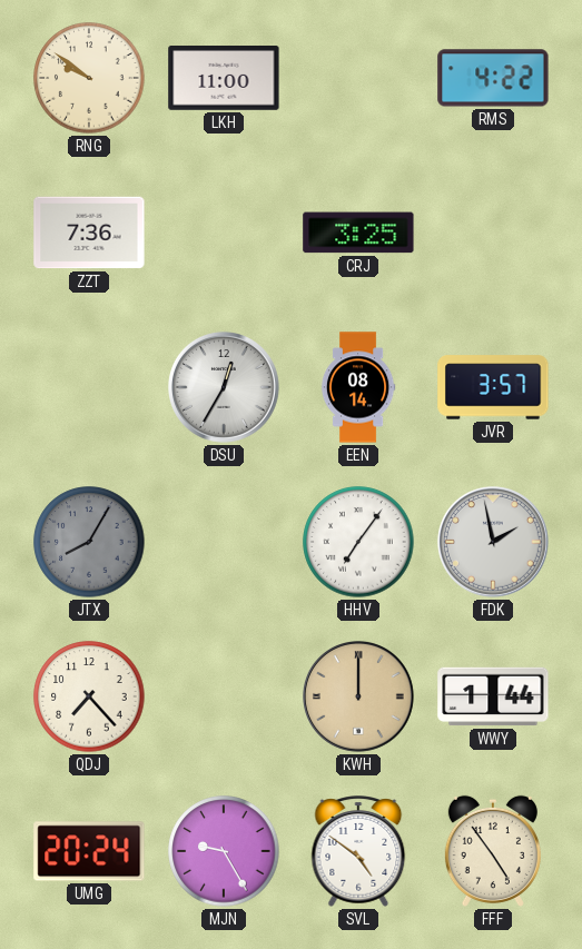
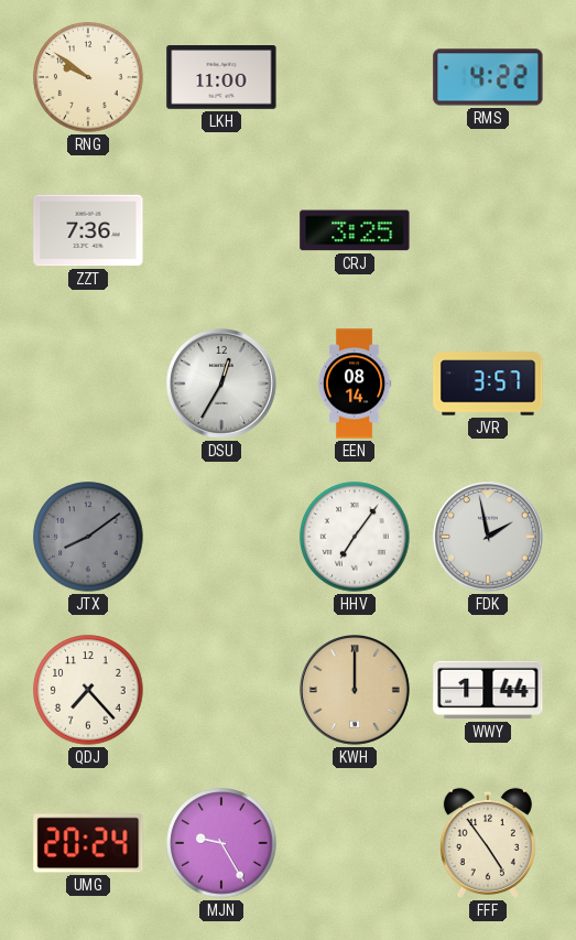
JTX: 8:05 -> 8:09 (88, 537)
SVL: 4:51 -> none (358, 851)
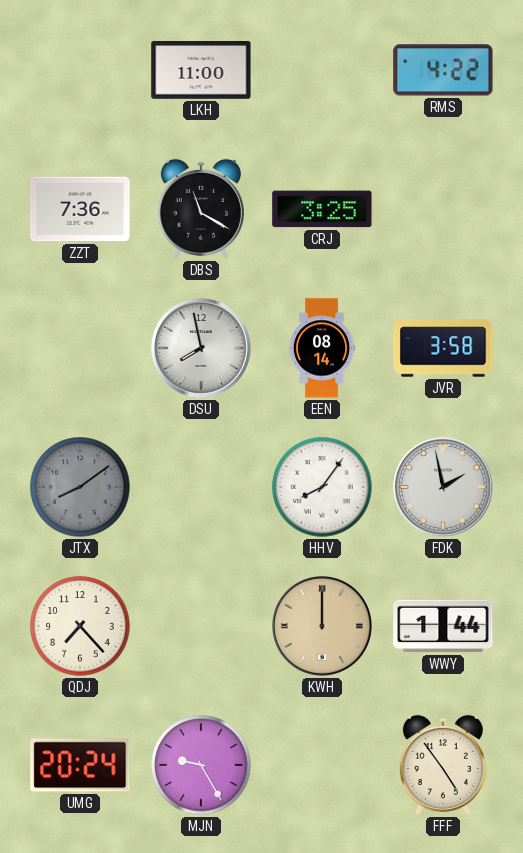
RNG: 9:51 -> none (88, 77)
DBS: none -> 11:20 (201, 209)
DSU: 12:35 -> 7:58 (202, 349)
JVR: 3:57 -> 3:58 (443, 348)
HHV: 7:06 -> 8:06 (322, 487)
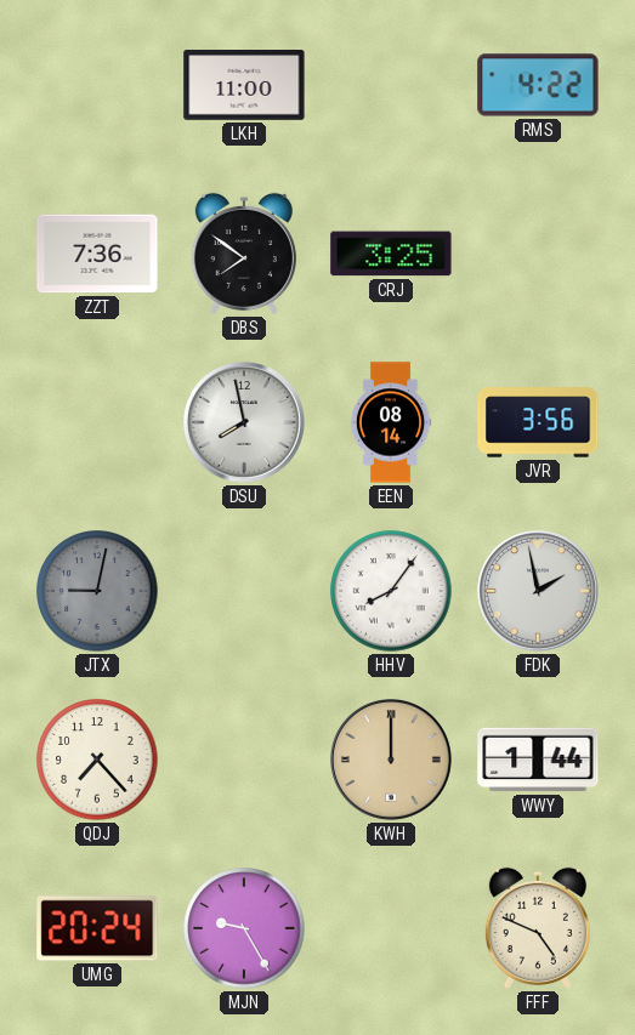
DBS: 11:20 -> 7:51 (244, 254)
JVR: 3:58 -> 3:56 (538, 422)
JTX: 8:09 -> 9:02 (97, 591)
FFF: 4:54 -> 4:49 (538, 928)
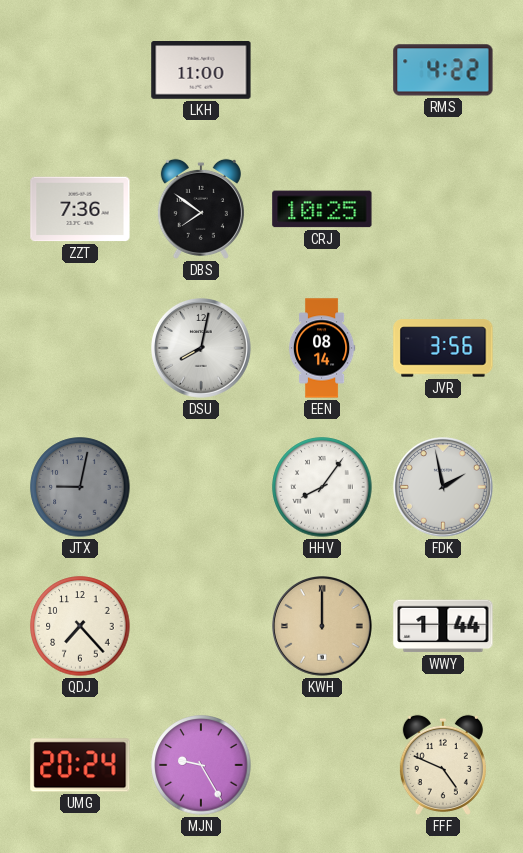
CRJ: 3:25 -> 10:25 (322, 209)
DSU: 7:58 -> 8:02 (202, 349)
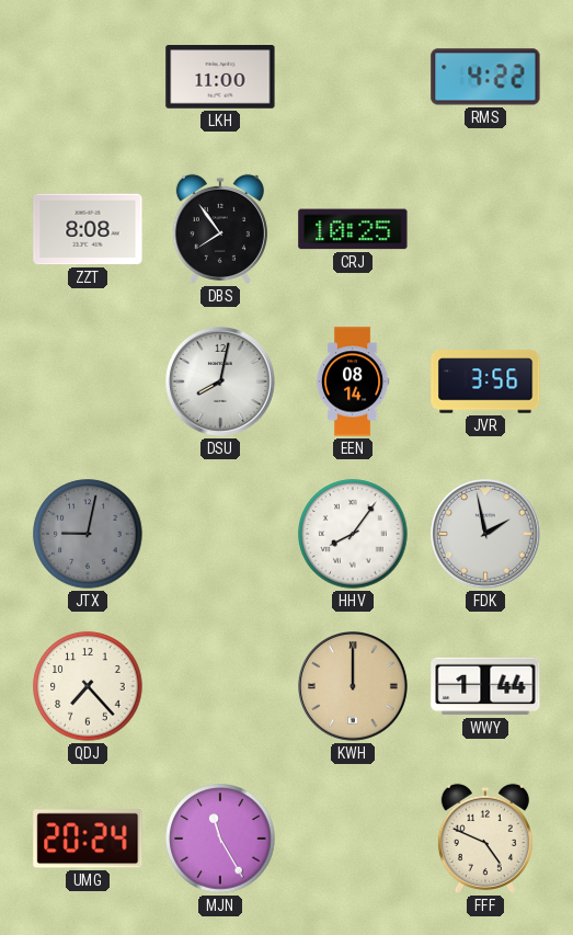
ZZT: 7:36 -> 8:08 (88, 229)
DBS: 7:51 -> 7:54 (220, 229)
MJN: 9:25 -> 11:25 (220, 839)
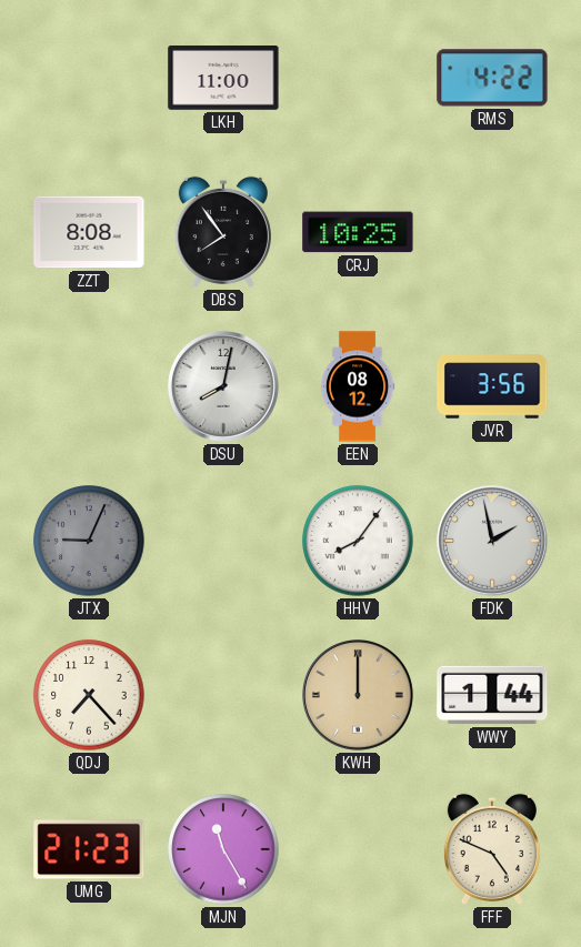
EEN: 08:14 -> 08:12 (358, 386)
JTX: 9:02 -> 9:04 (89, 541)
UMG: 20:24 -> 21:23 (89, 849)
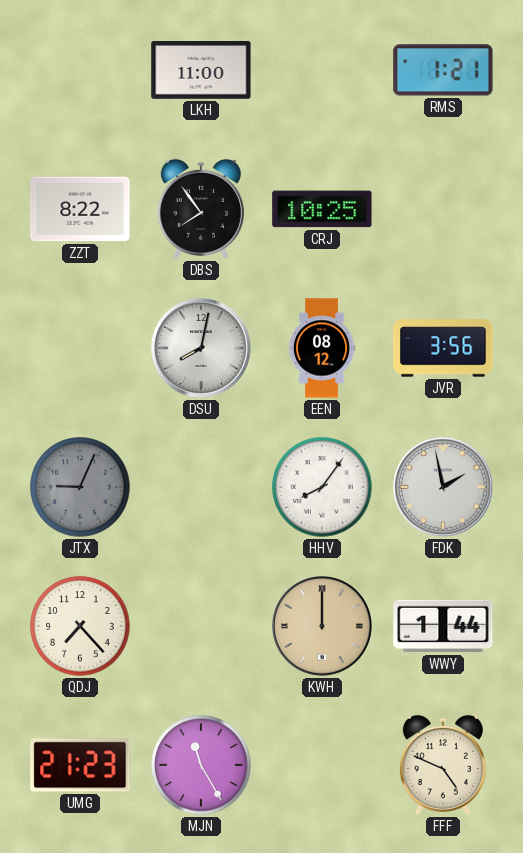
RMS: 4:22 -> 1:21 (443, 70)
ZZT: 8:08 -> 8:22 (80, 209)
